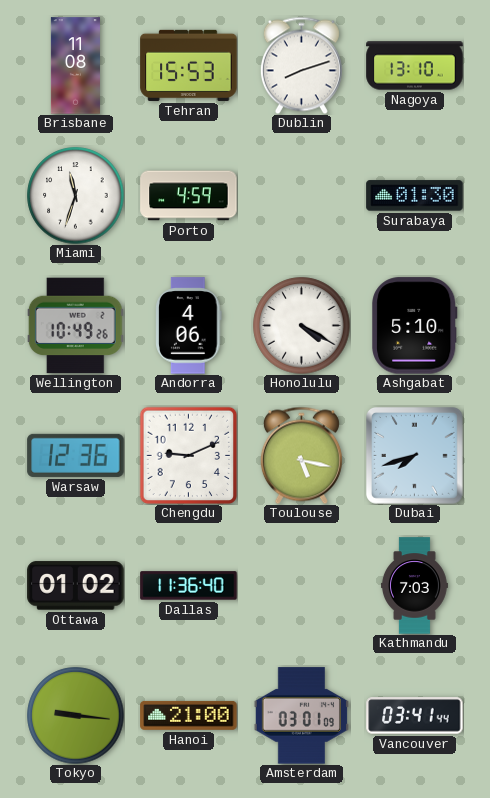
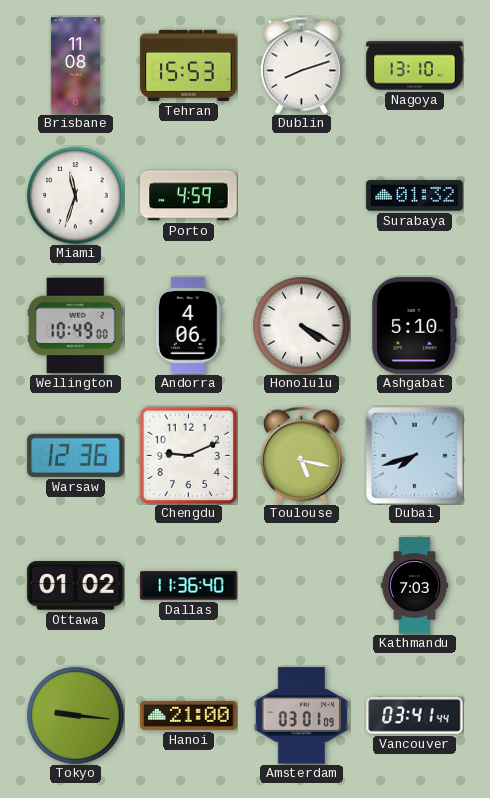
Surabaya: 01:30 -> 01:32 (415, 196)
Wellington: 10:49:26 -> 10:49:00 (75, 326)
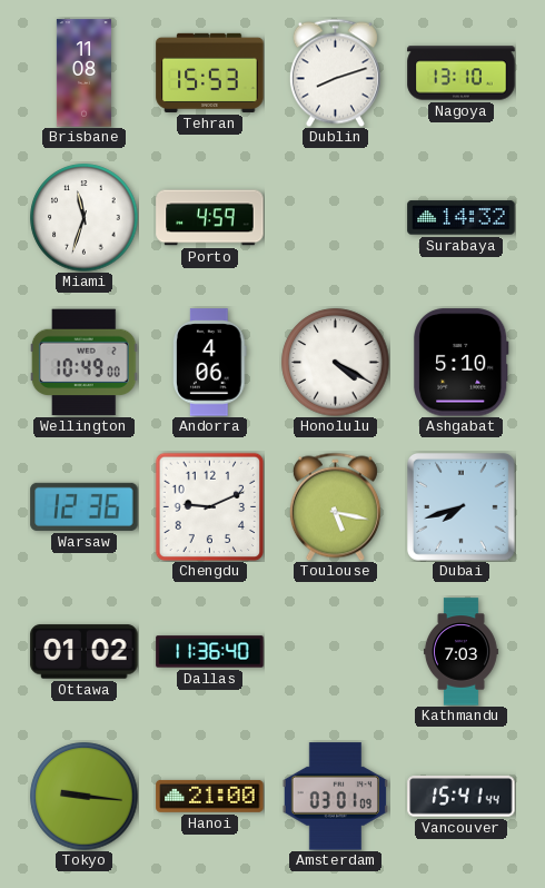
Surabaya: 01:32 -> 14:32 (462, 218)
Vancouver: 03:41 -> 15:41 (462, 797)
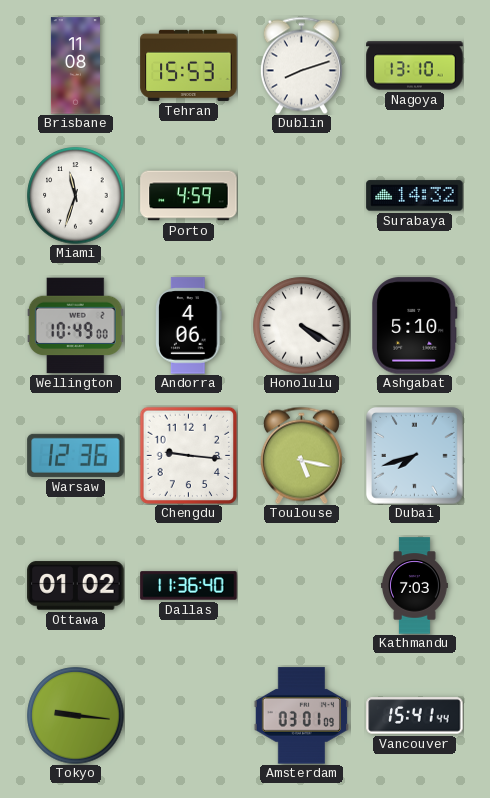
Chengdu: 9:11 -> 9:16 (188, 455)
Hanoi: 21:00 -> none (210, 796)
